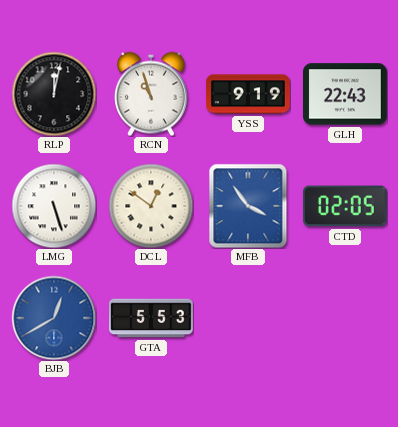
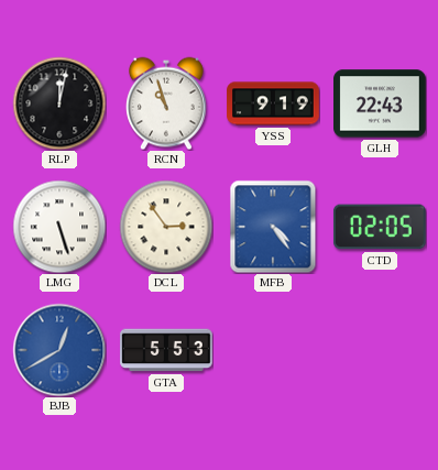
DCL: 12:51 -> 2:54 (166, 227)
MFB: 3:54 -> 4:24 (273, 227)
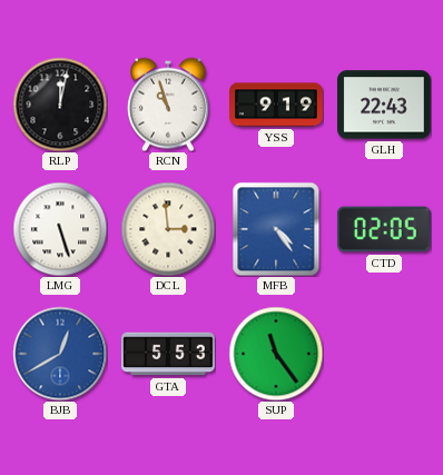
DCL: 2:54 -> 2:59 (168, 229)
SUP: none -> 11:24 (276, 354)
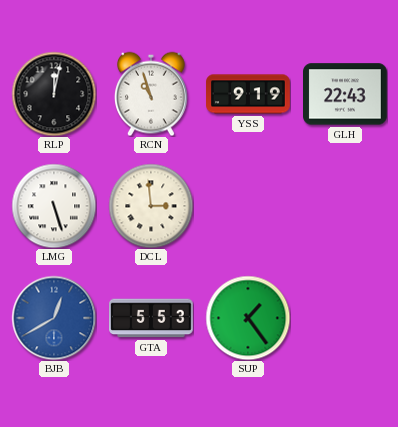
MFB: 4:24 -> none (276, 229)
CTD: 02:05 -> none (384, 229)
SUP: 11:24 -> 1:24 (248, 318)
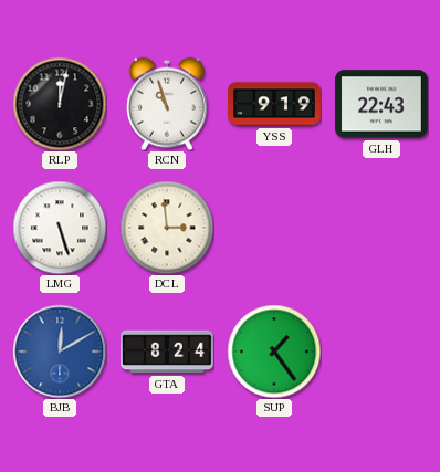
BJB: 12:40 -> 12:10 (60, 352)
GTA: 5:53 -> 8:24 (167, 352)
